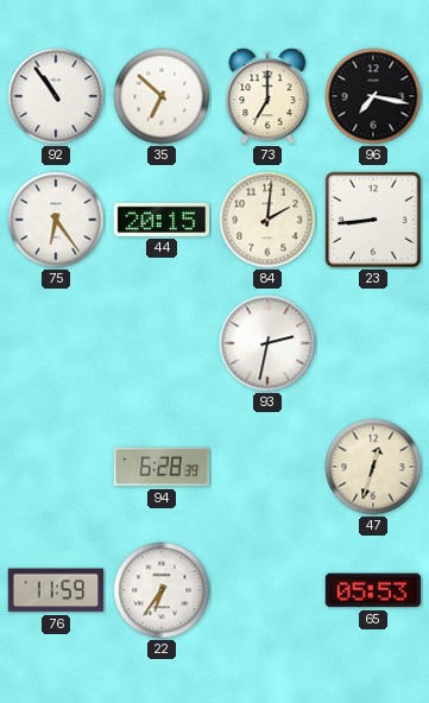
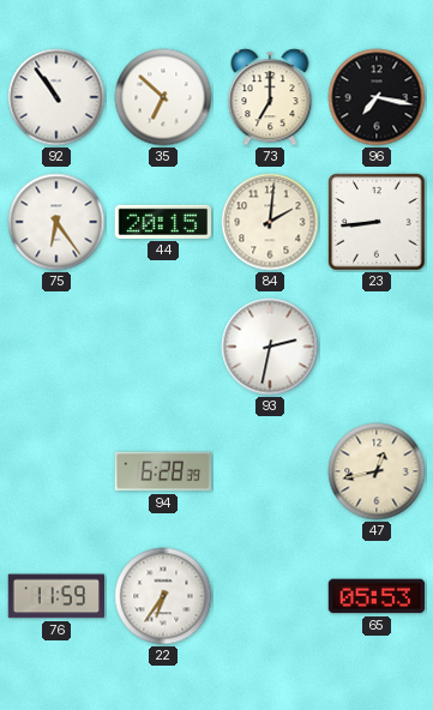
47: 12:33 -> 12:43 (377, 471)
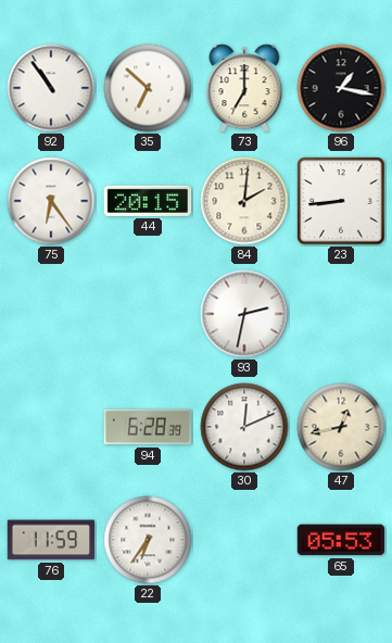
96: 7:17 -> 1:17 (341, 88)
30: none -> 12:11 (244, 427)
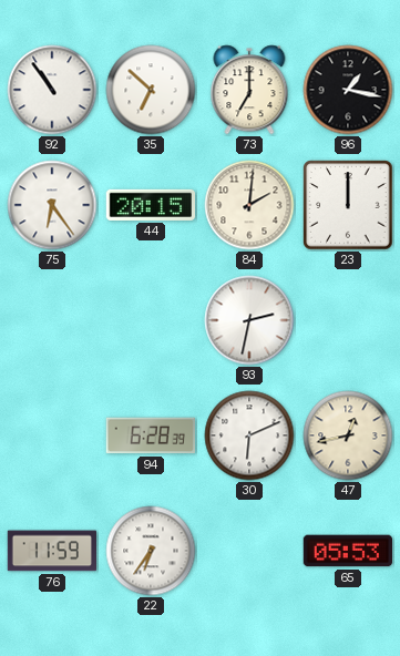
23: 8:44 -> 12:00 (348, 205)
30: 12:11 -> 6:11 (249, 435)
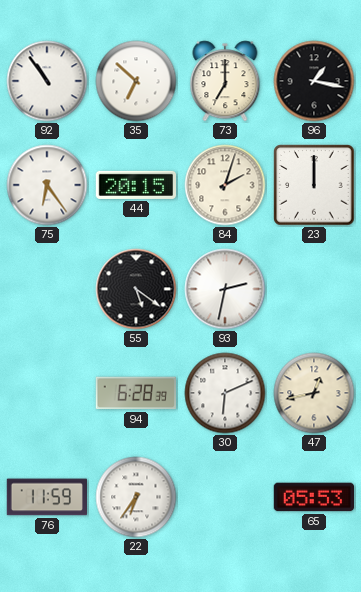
84: 2:01 -> 2:03 (225, 185)
55: none -> 5:21 (136, 289)
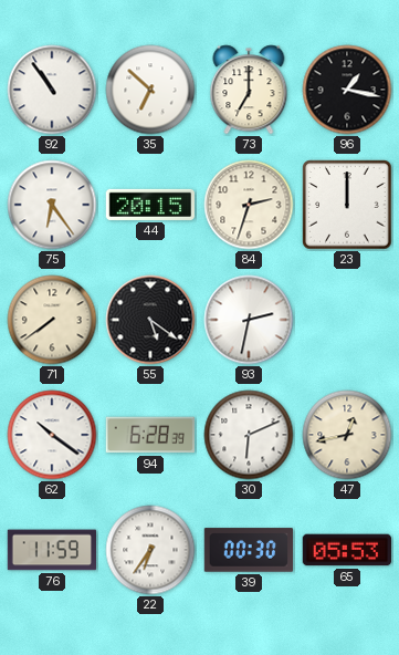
84: 2:03 -> 2:33 (249, 205)
71: none -> 7:39 (52, 320)
62: none -> 10:21 (52, 435)
39: none -> 00:30 (248, 550)
